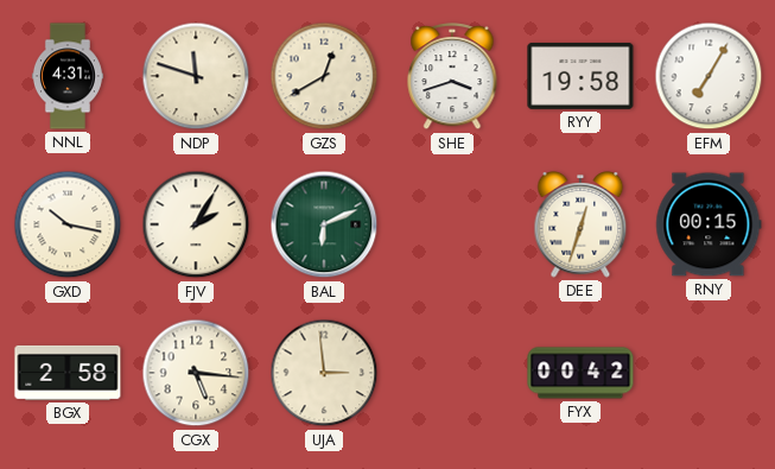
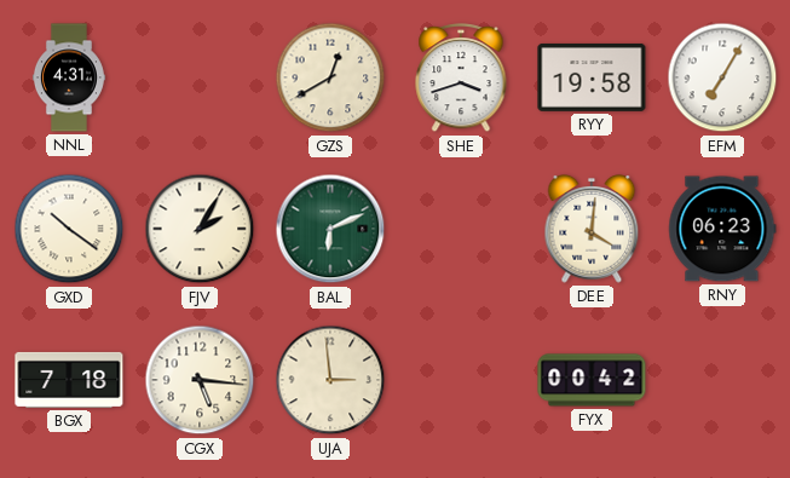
NDP: 11:48 -> none (196, 76)
GXD: 10:17 -> 10:21 (69, 229)
DEE: 12:33 -> 4:01 (592, 230)
RNY: 00:15 -> 06:23 (722, 229)
BGX: 2:58 -> 7:18 (69, 380)
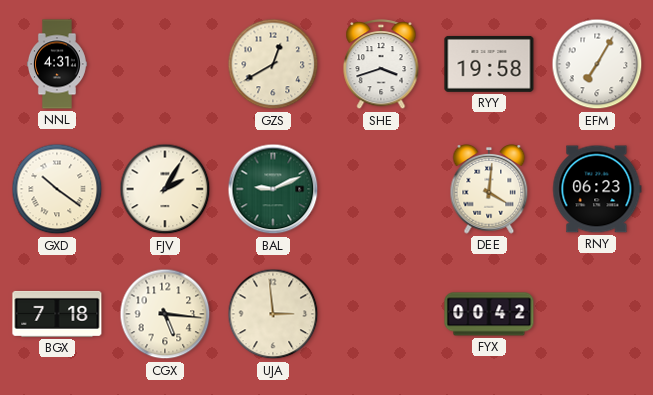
BAL: 6:11 -> 9:11 (273, 189)
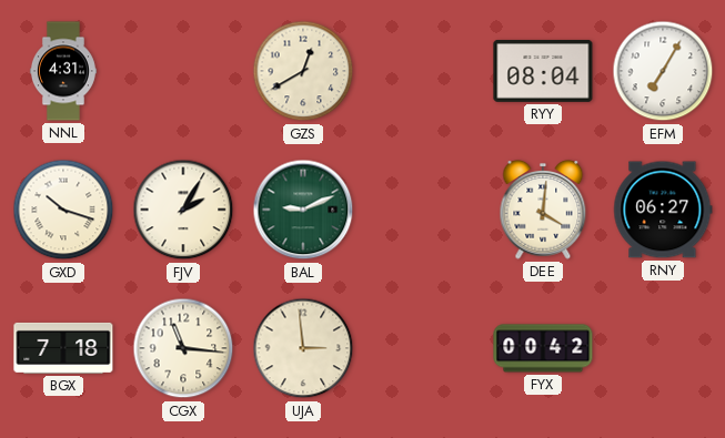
SHE: 3:42 -> none (381, 65)
RYY: 19:58 -> 08:04 (543, 71)
GXD: 10:21 -> 10:18 (63, 210)
RNY: 06:23 -> 06:27 (663, 210)
CGX: 5:16 -> 11:16 (183, 348)
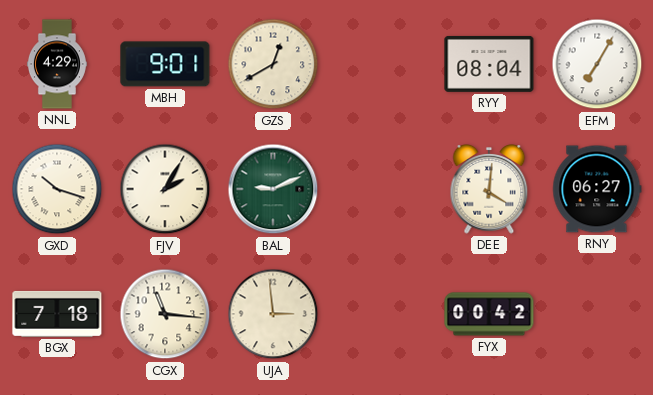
NNL: 4:31 -> 4:29 (57, 64)
MBH: none -> 9:01 (165, 64)
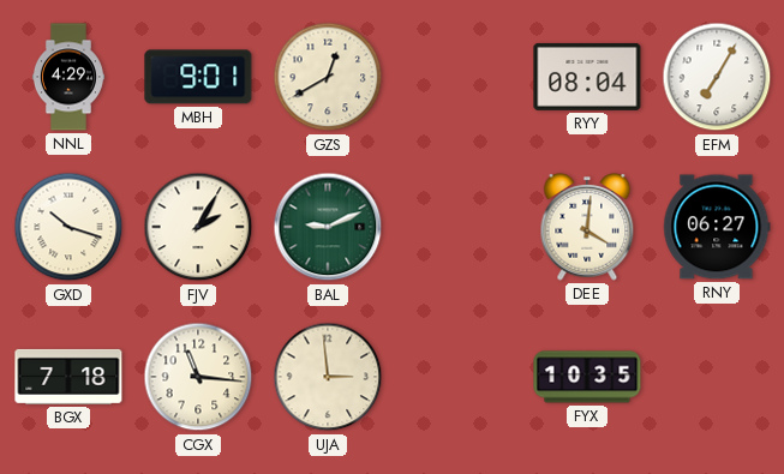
FYX: 00:42 -> 10:35 (587, 377)
